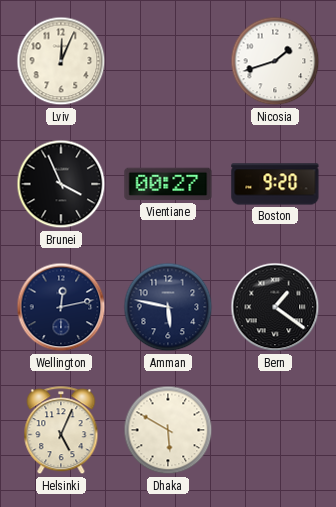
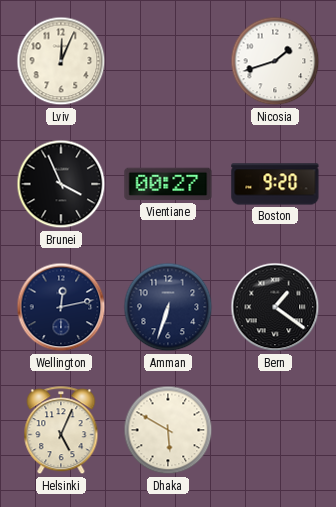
Amman: 5:47 -> 6:33 (168, 307)
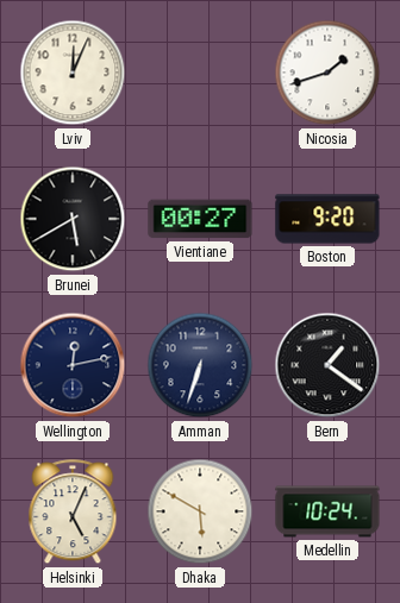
Brunei: 3:56 -> 5:40 (73, 219)
Medellin: none -> 10:24 (327, 511)
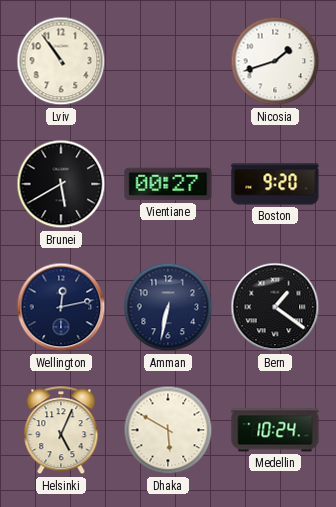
Lviv: 12:04 -> 10:54 (61, 61)
Amman: 6:33 -> 6:32 (168, 307)
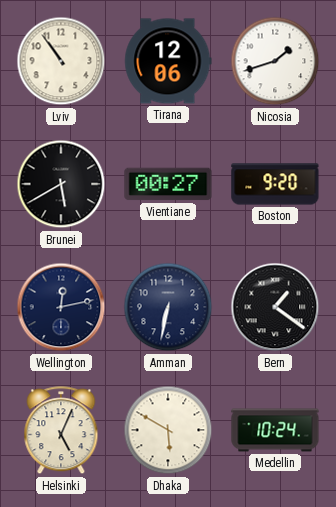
Tirana: none -> 12:06 (168, 61)
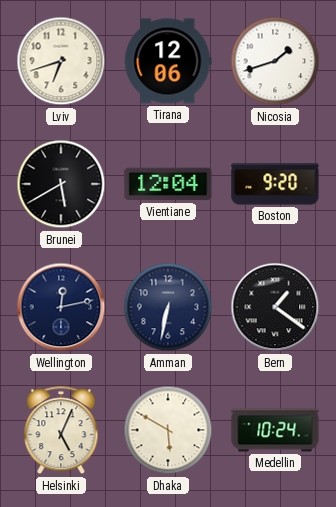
Lviv: 10:54 -> 6:42 (61, 61)
Vientiane: 00:27 -> 12:04 (168, 184)
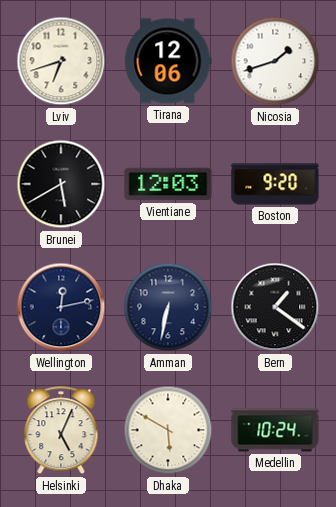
Vientiane: 12:04 -> 12:03 (168, 184)
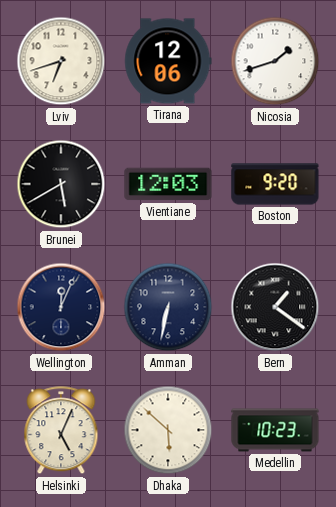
Wellington: 12:13 -> 12:04 (61, 307)
Dhaka: 5:50 -> 5:52 (168, 430)
Medellin: 10:24 -> 10:23 (275, 430)
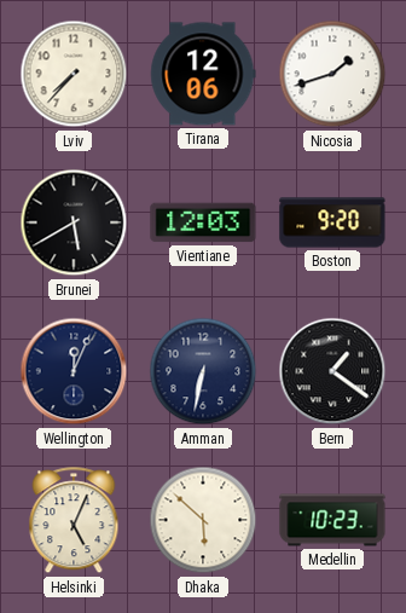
Lviv: 6:42 -> 7:37 (74, 74)
